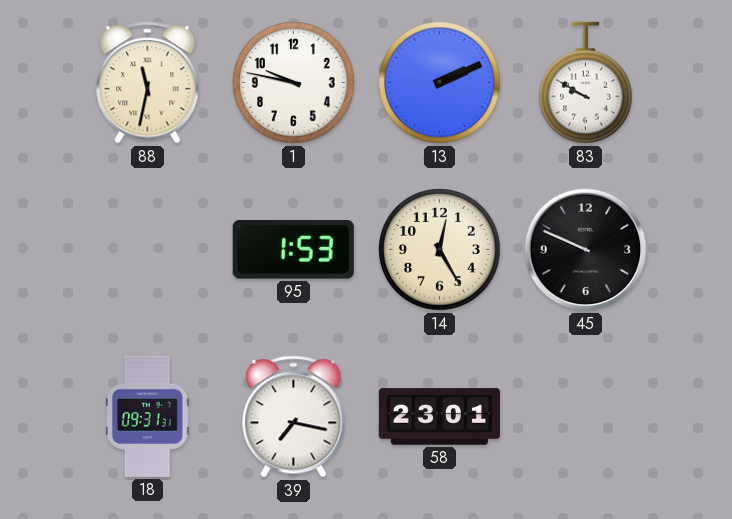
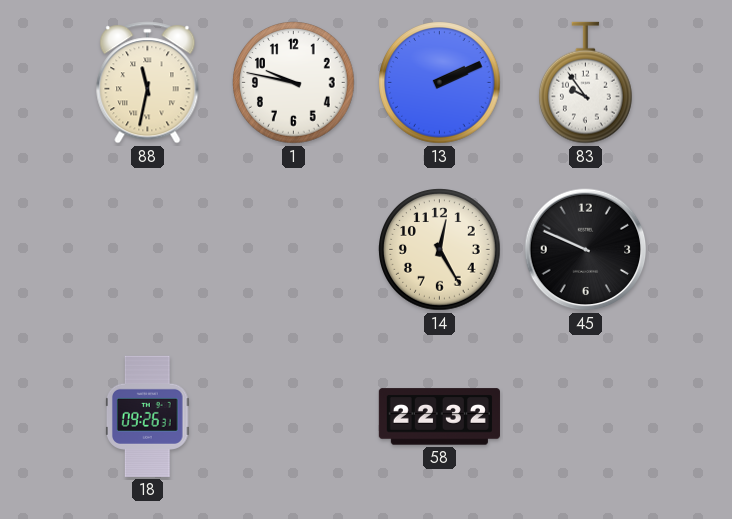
83: 9:50 -> 9:54 (586, 83)
95: 1:53 -> none (293, 250)
18: 09:31 -> 09:26 (148, 416)
39: 7:17 -> none (294, 417)
58: 23:01 -> 22:32 (439, 417)
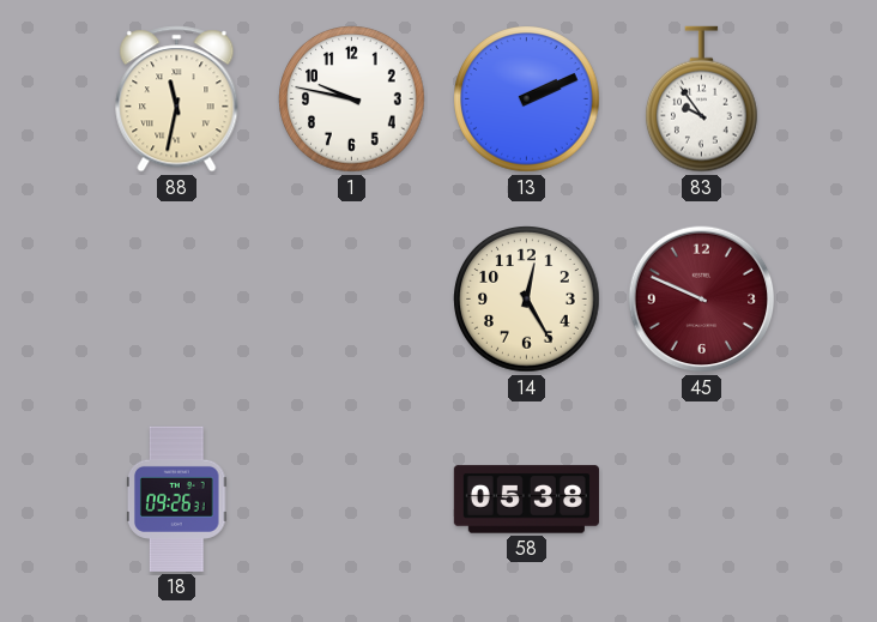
45 dial: black -> burgundy (702, 300)
58: 22:32 -> 05:38 (526, 500)
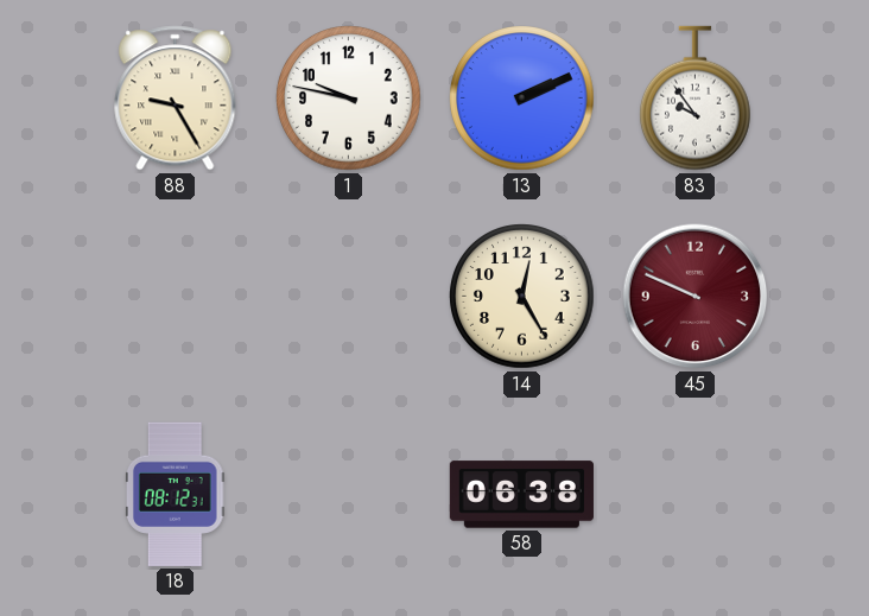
88: 11:32 -> 9:25 (176, 99)
18: 09:26 -> 08:12 (176, 494)
58: 05:38 -> 06:38 (521, 495)
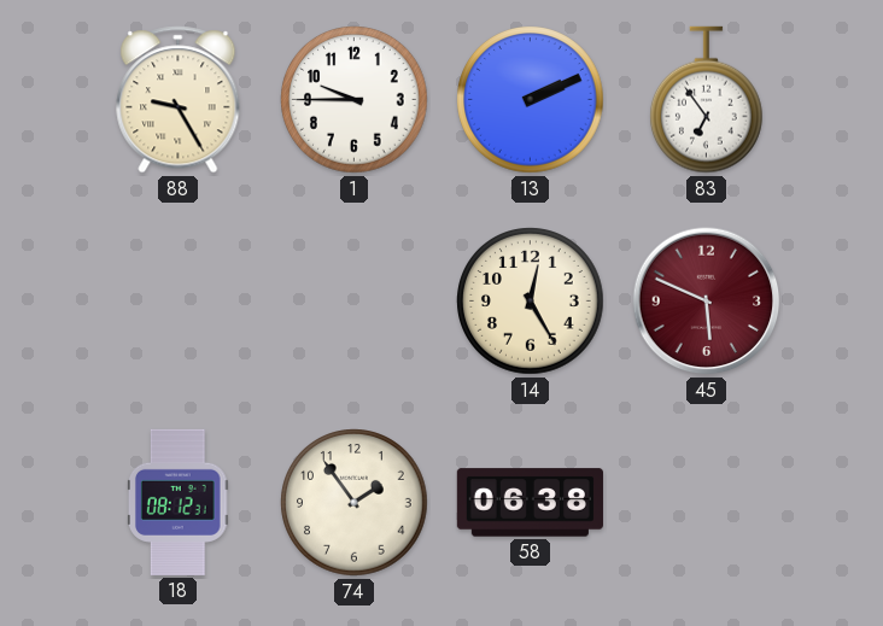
1: 9:47 -> 9:45 (355, 100)
83: 9:54 -> 6:54 (707, 100)
45: 9:49 -> 5:49 (707, 302)
74: none -> 1:54 (355, 503)
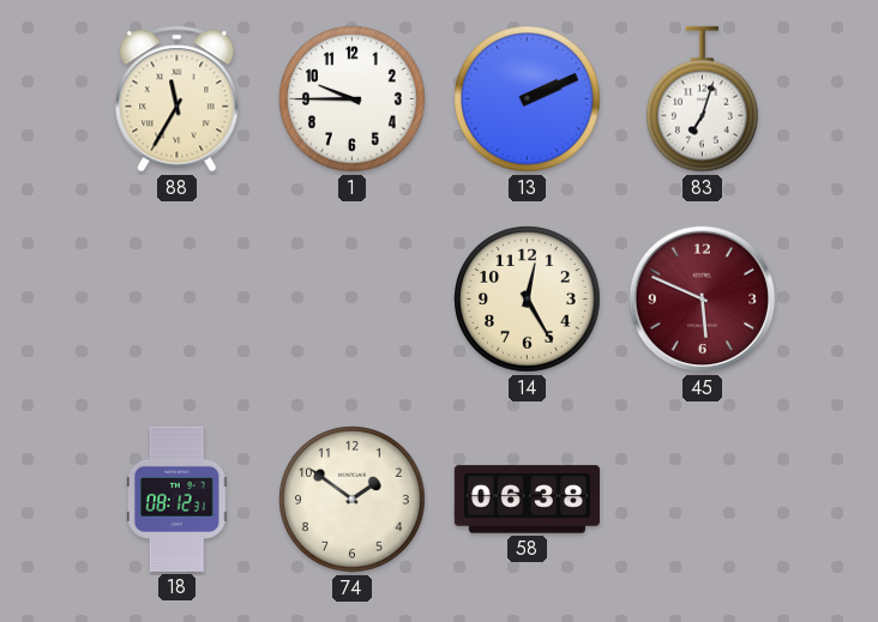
88: 9:25 -> 11:35 (178, 99)
83: 6:54 -> 7:03 (703, 99)
74: 1:54 -> 1:51 (353, 500)
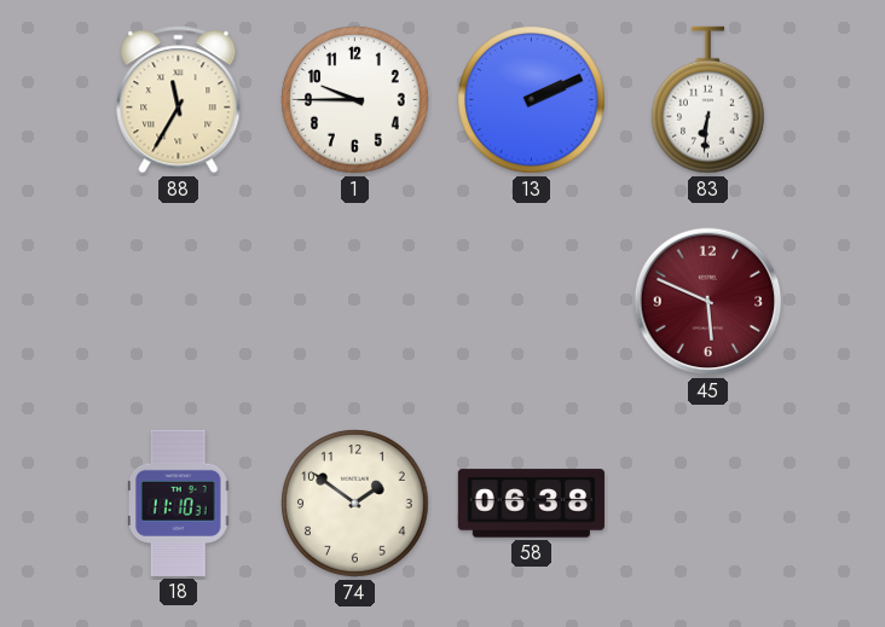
83: 7:03 -> 6:31 (708, 100)
14: 12:25 -> none (528, 300)
18: 08:12 -> 11:10 (179, 503)
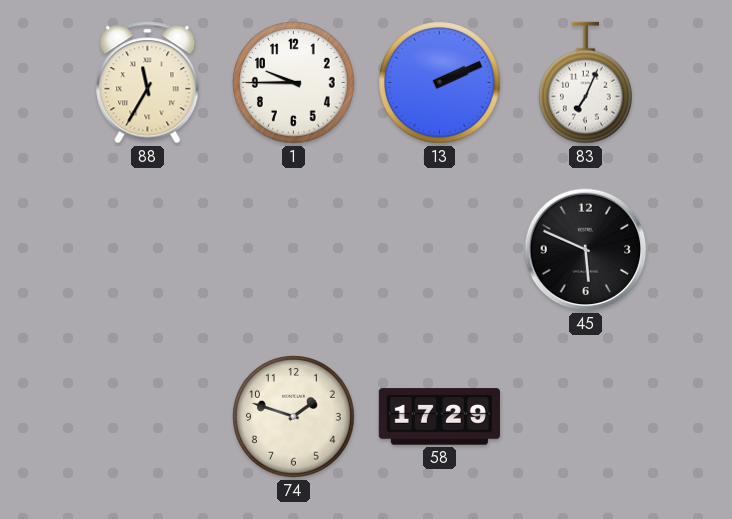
83: 6:31 -> 7:04 (586, 83)
45 dial: burgundy -> black (586, 250)
18: 11:10 -> none (179, 503)
74: 1:51 -> 1:48 (294, 417)
58: 06:38 -> 17:29 (439, 417)
